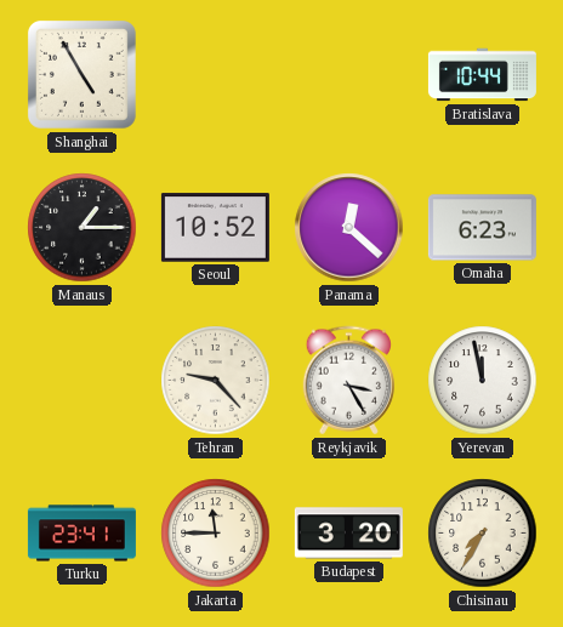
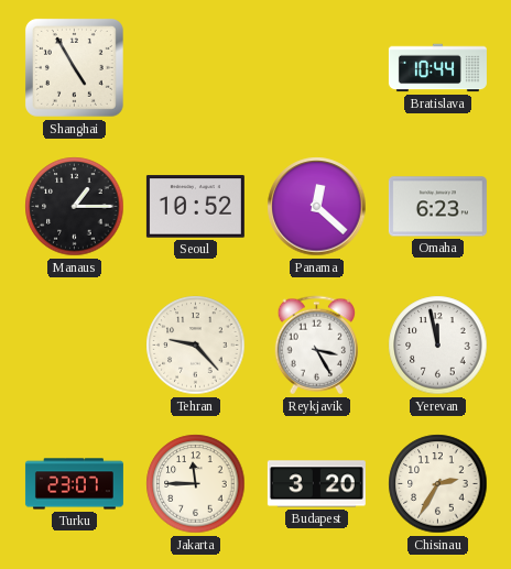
Turku: 23:41 -> 23:07 (74, 484)
Chisinau: 7:35 -> 2:35 (438, 484)
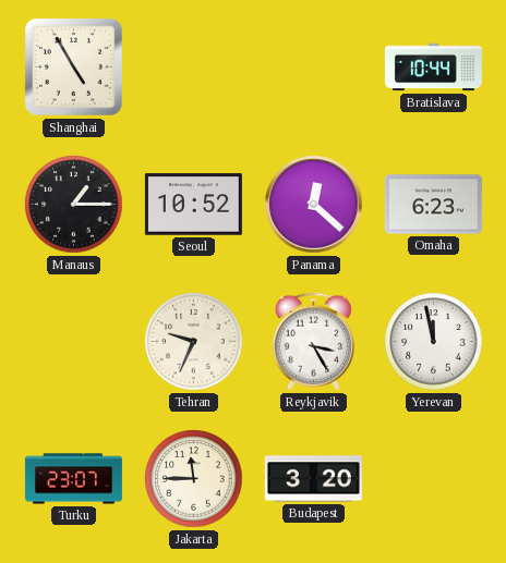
Tehran: 9:23 -> 9:34 (194, 342)
Chisinau: 2:35 -> none (438, 484)
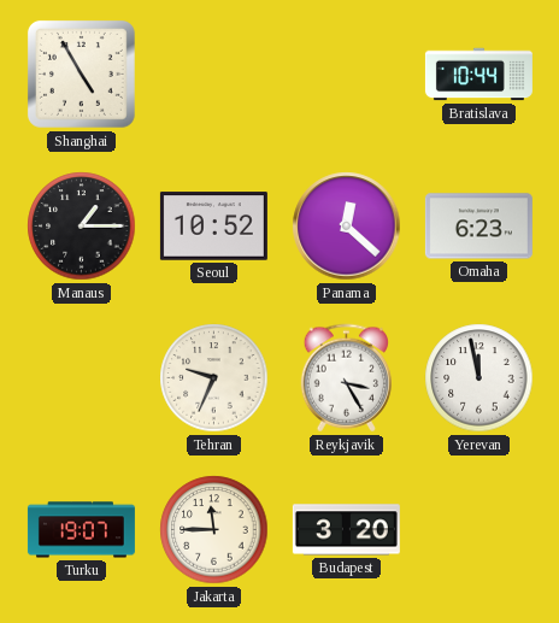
Turku: 23:07 -> 19:07 (81, 530)
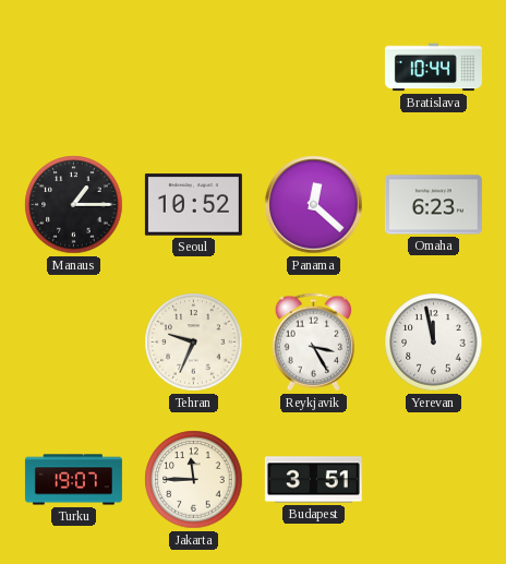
Shanghai: 4:55 -> none (81, 74)
Budapest: 3:20 -> 3:51 (313, 480)
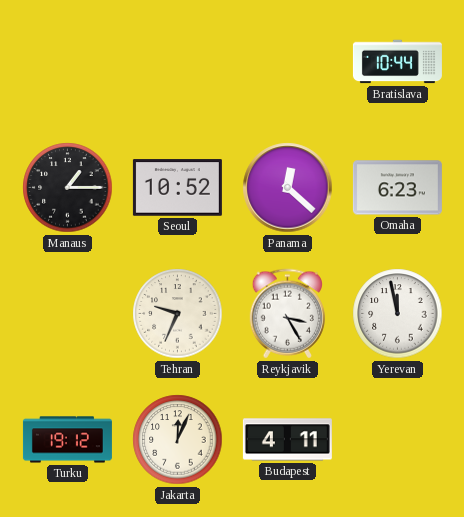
Turku: 19:07 -> 19:12 (67, 440)
Jakarta: 11:45 -> 12:04 (178, 440)
Budapest: 3:51 -> 4:11 (287, 440)
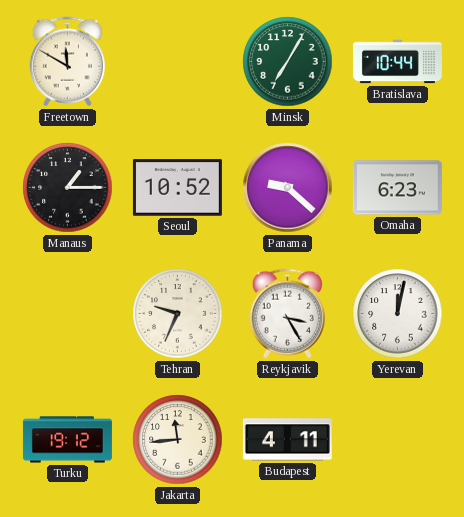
Freetown: none -> 11:50 (67, 62)
Minsk: none -> 7:05 (288, 62)
Panama: 12:22 -> 9:22 (288, 188)
Yerevan: 11:58 -> 12:02 (398, 314)
Jakarta: 12:04 -> 11:44 (178, 440)
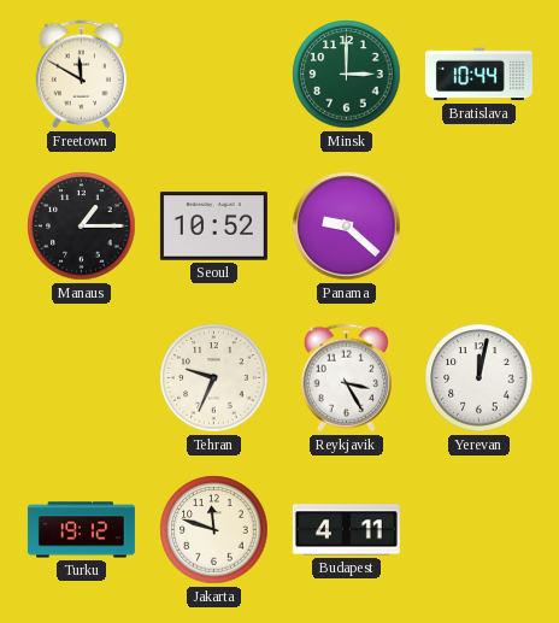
Minsk: 7:05 -> 3:00 (347, 75)
Omaha: 6:23 -> none (397, 188)
Jakarta: 11:44 -> 11:48 (214, 530)
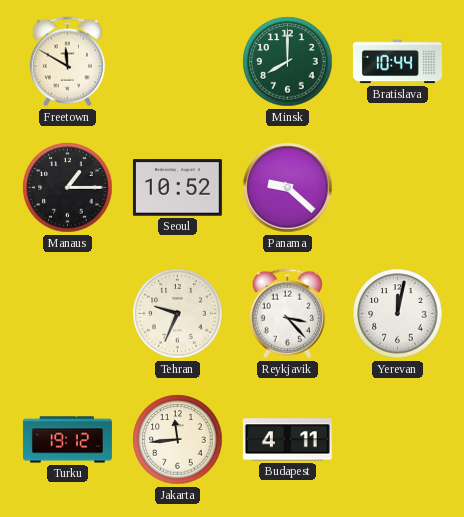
Minsk: 3:00 -> 8:00 (288, 62)
Reykjavik: 3:25 -> 3:23 (287, 314)
Jakarta: 11:48 -> 11:44 (178, 440)
